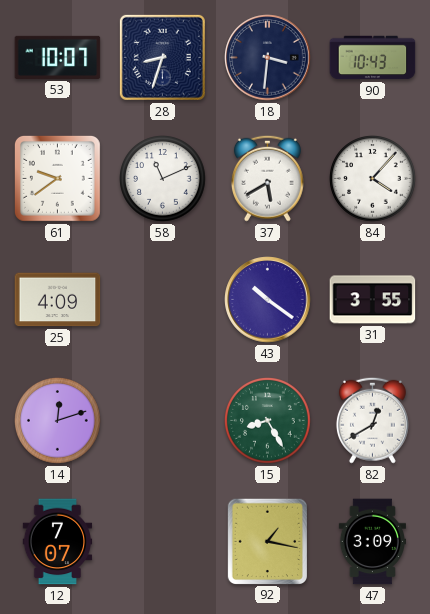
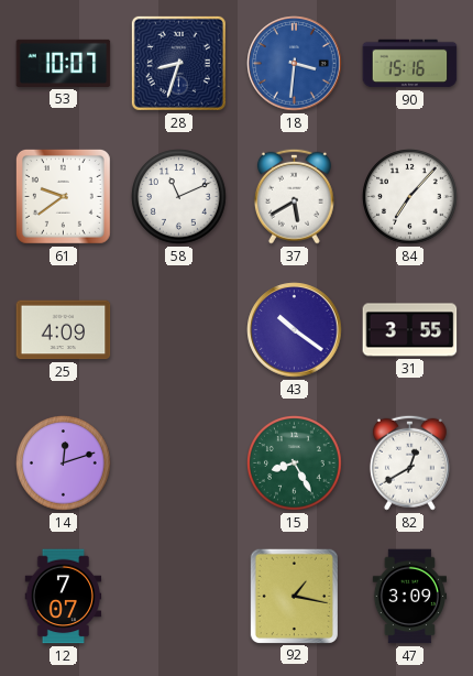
18 dial: navy -> blue (295, 64)
90: 10:43 -> 15:16 (410, 64)
84: 4:07 -> 7:07 (410, 197)
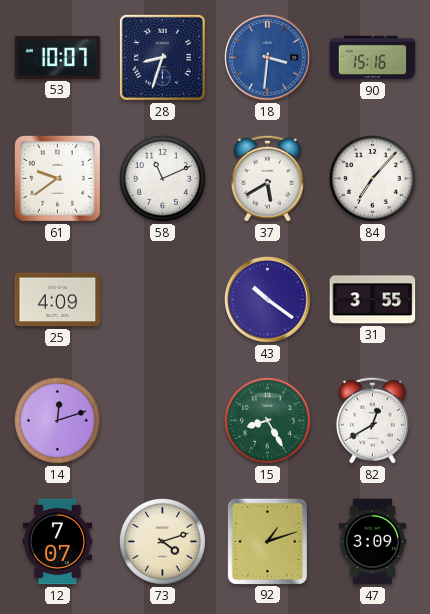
73: none -> 4:12 (163, 542)
92: 1:17 -> 1:12 (267, 541)
